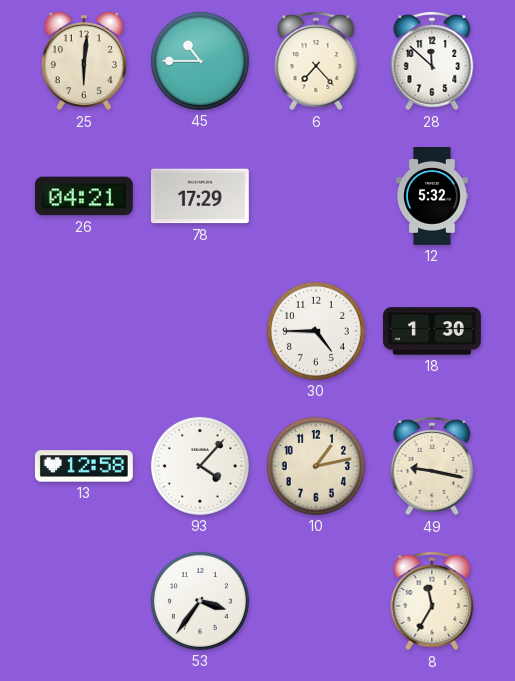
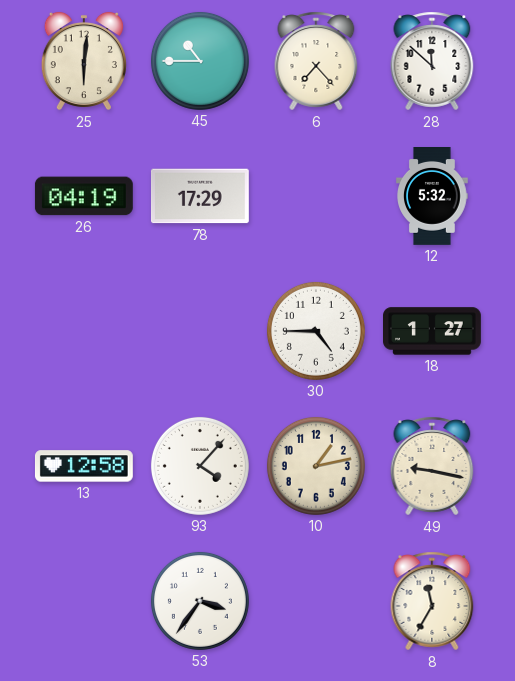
26: 04:21 -> 04:19 (84, 196)
18: 1:30 -> 1:27 (433, 331)
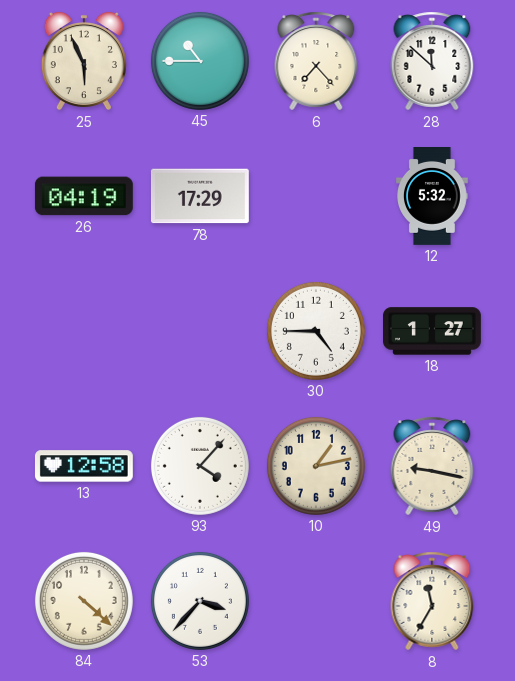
25: 6:01 -> 5:56 (84, 61)
84: none -> 4:22 (84, 601)
53: 3:36 -> 3:37 (200, 601)
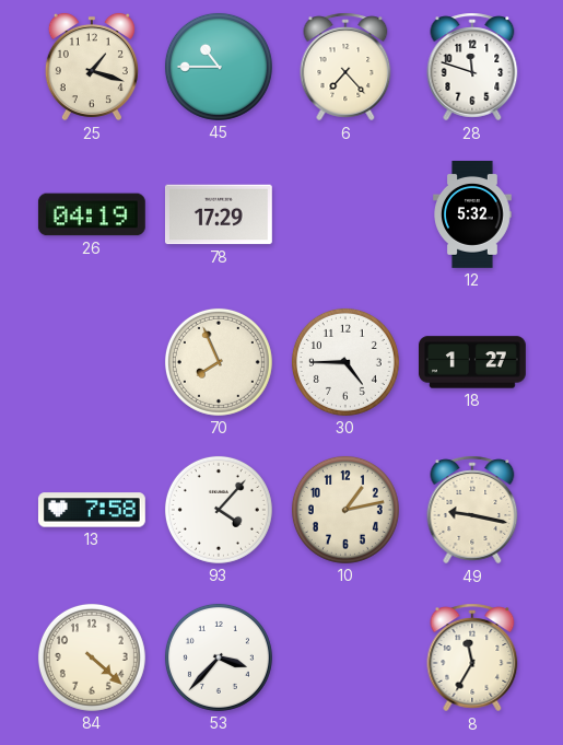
25: 5:56 -> 1:18 (92, 67)
28: 11:52 -> 11:48 (472, 67)
70: none -> 7:56 (219, 362)
13: 12:58 -> 7:58 (92, 510)
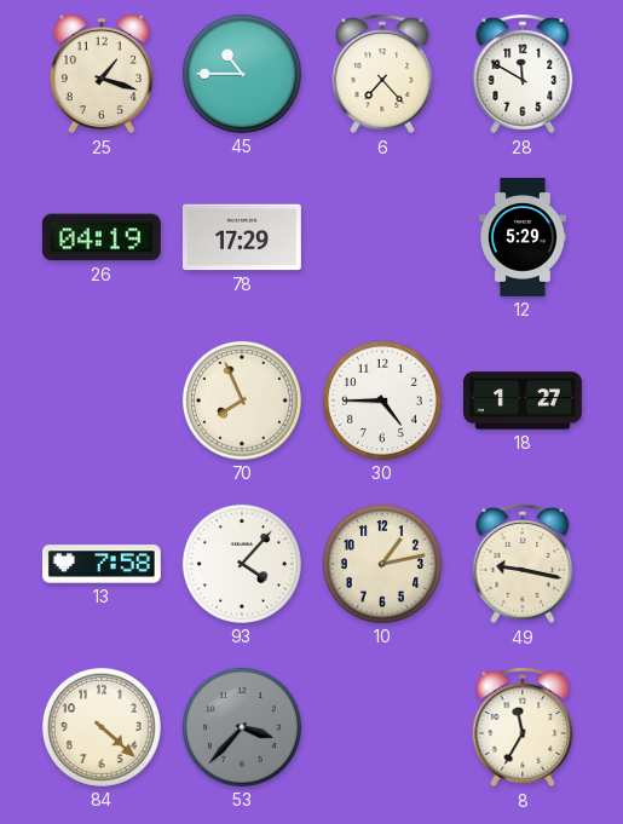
28: 11:48 -> 11:50 (523, 74)
12: 5:32 -> 5:29 (524, 238)
53 dial: white -> grey (242, 727)
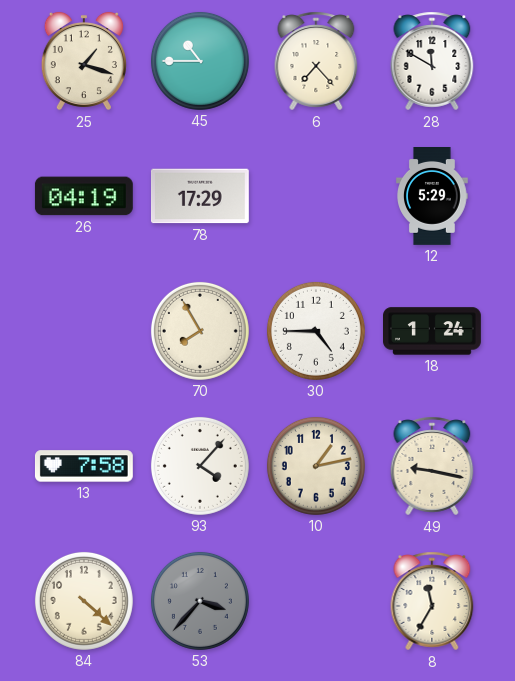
70: 7:56 -> 7:55 (200, 331)
18: 1:27 -> 1:24 (433, 331)
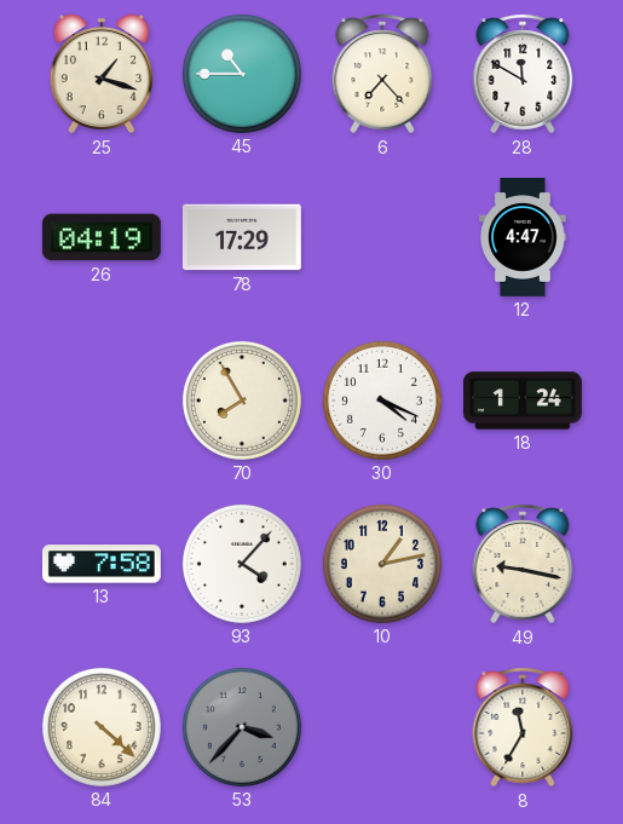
12: 5:29 -> 4:47 (524, 238)
30: 4:45 -> 4:19 (382, 401)
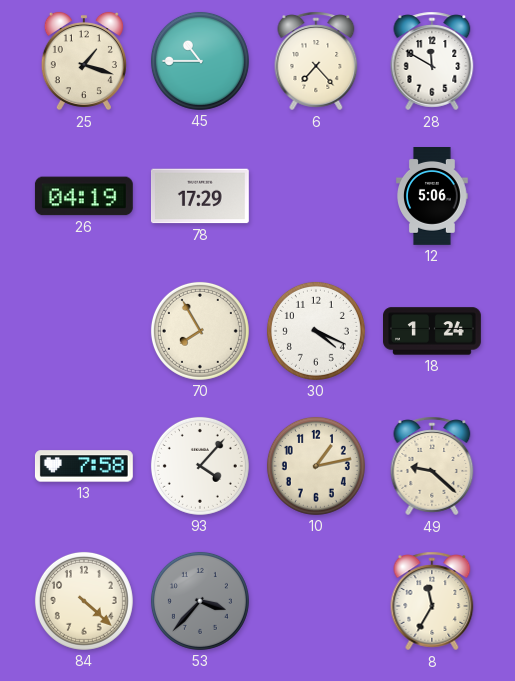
12: 4:47 -> 5:06 (433, 197)
49: 9:17 -> 9:22 (432, 466)
